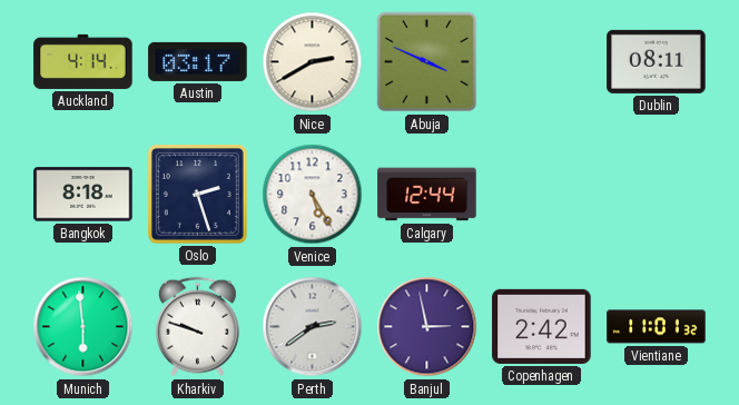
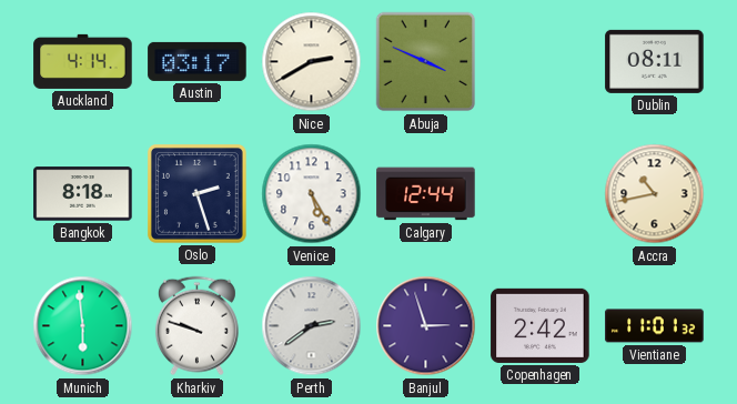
Accra: none -> 10:43 (655, 194)
Banjul: 2:58 -> 2:57 (426, 326)
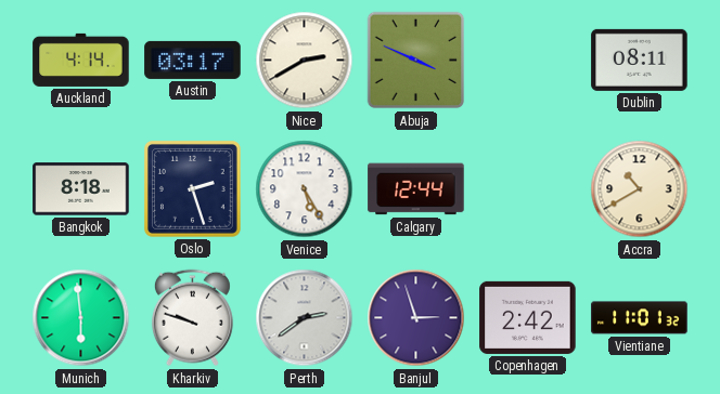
Accra: 10:43 -> 10:40 (640, 189)
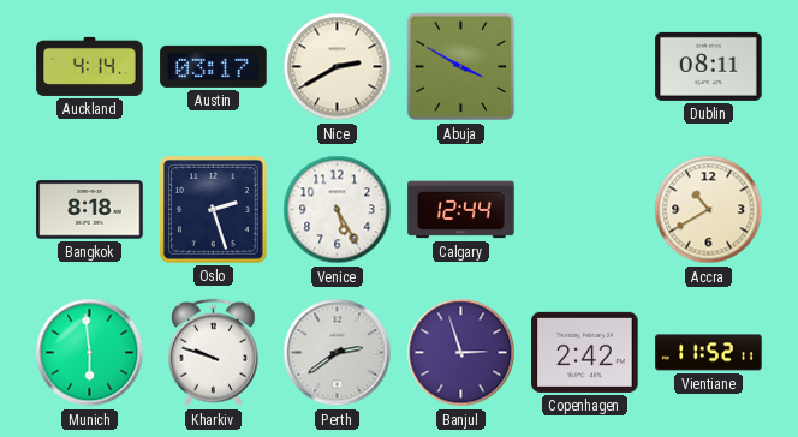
Abuja: 3:49 -> 3:50 (461, 67)
Vientiane: 11:01 -> 11:52 (709, 353)
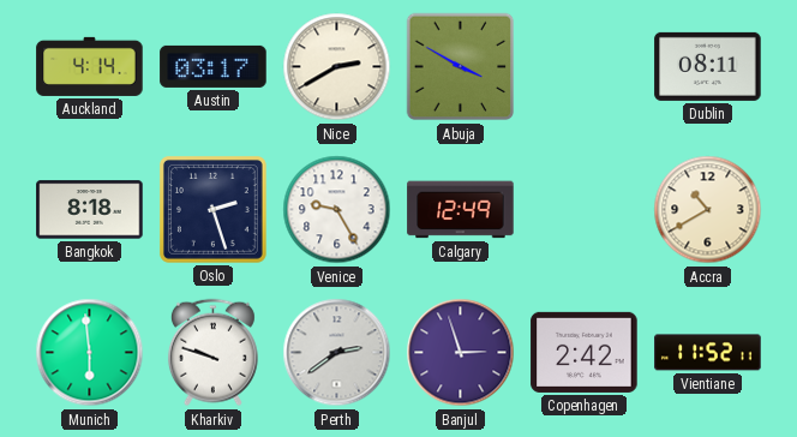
Venice: 5:25 -> 9:25 (337, 210)
Calgary: 12:44 -> 12:49 (461, 210)
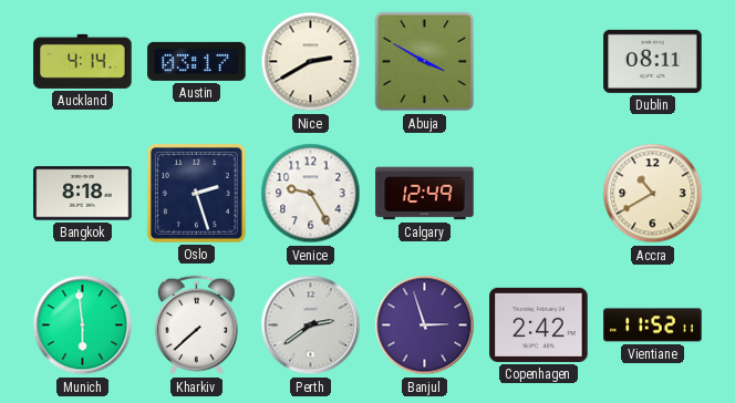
Kharkiv: 9:48 -> 7:38 (196, 325)
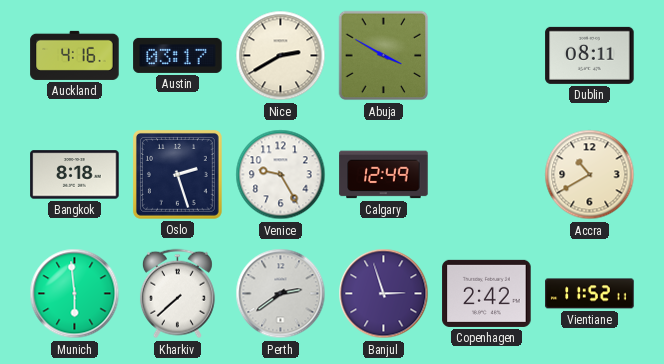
Auckland: 4:14 -> 4:16 (75, 55)
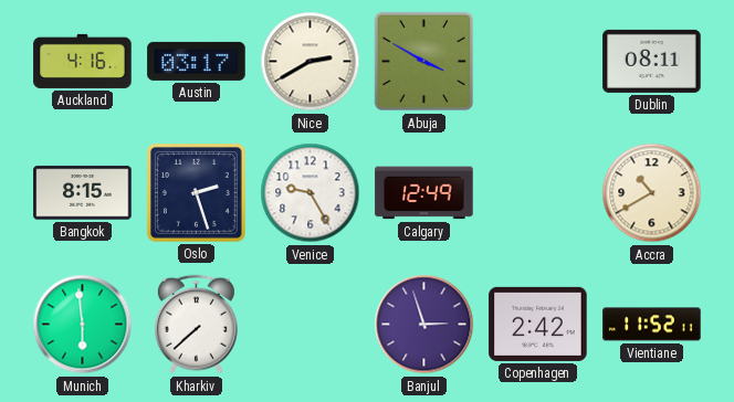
Bangkok: 8:18 -> 8:15 (83, 193)
Perth: 2:39 -> none (281, 294)
